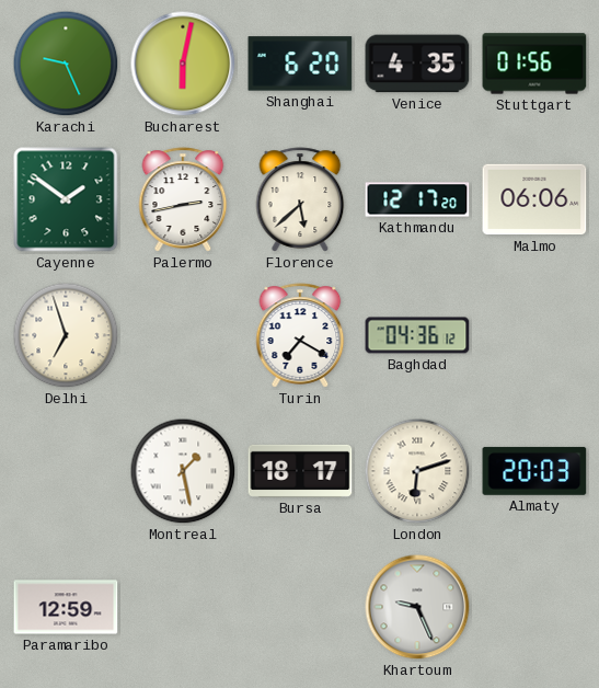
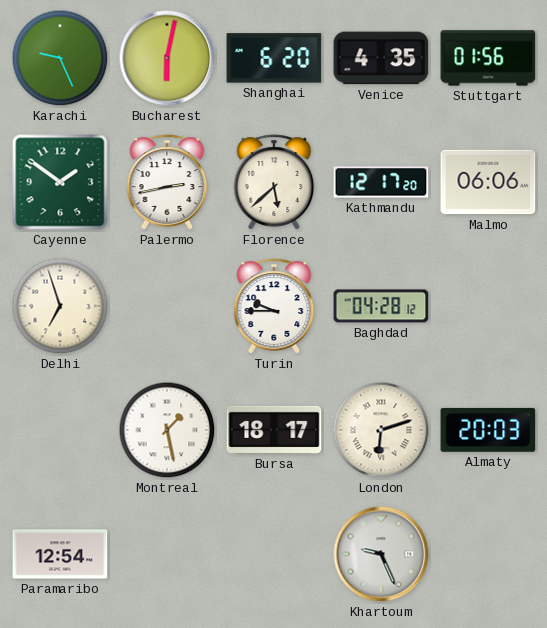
Turin: 7:20 -> 9:45 (274, 306)
Baghdad: 04:36 -> 04:28 (381, 306)
Paramaribo: 12:59 -> 12:54 (60, 554)
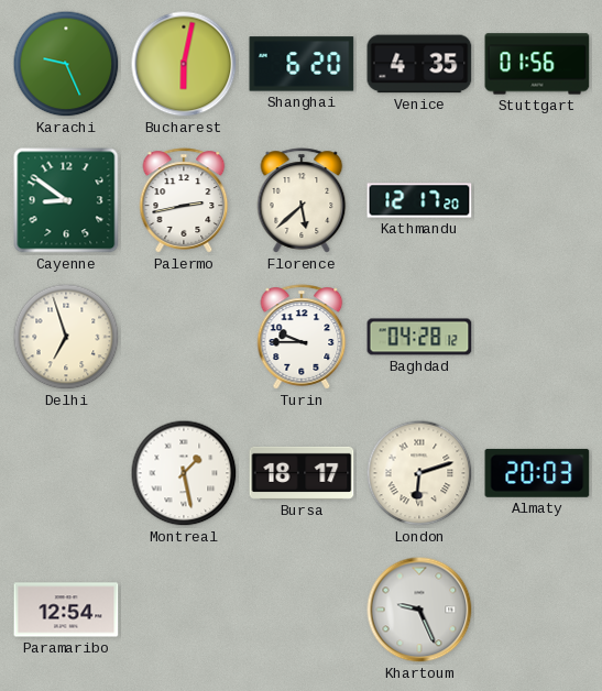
Cayenne: 1:51 -> 8:51 (66, 200)
Malmo: 06:06 -> none (488, 182)
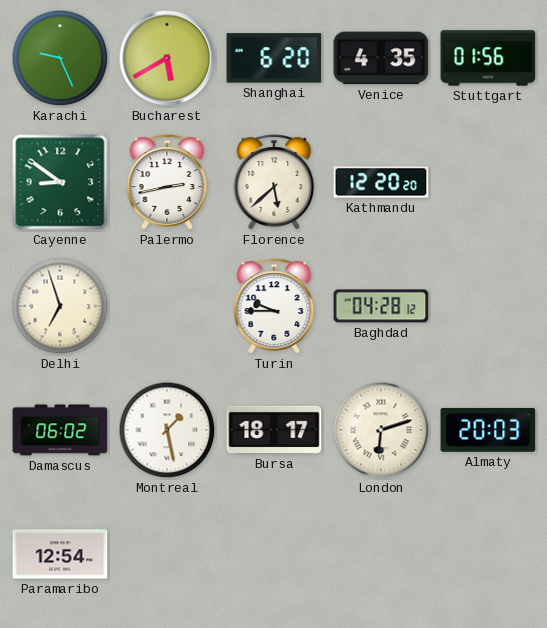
Bucharest: 6:02 -> 5:40 (167, 58)
Kathmandu: 12:17 -> 12:20 (381, 182)
Damascus: none -> 06:02 (60, 430)
Khartoum: 9:26 -> none (419, 610)
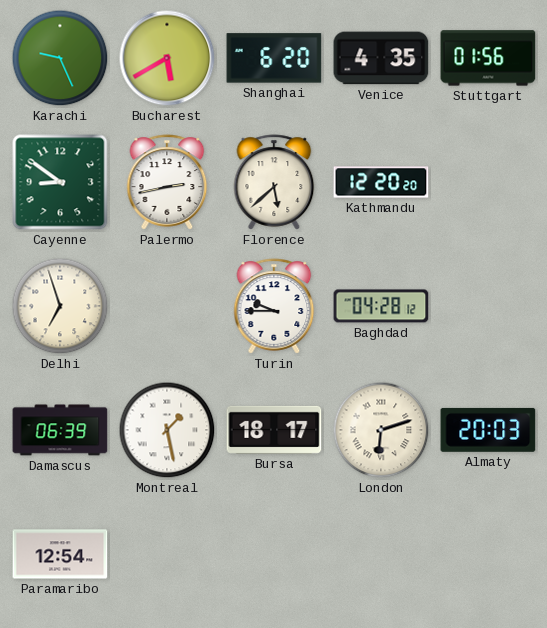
Damascus: 06:02 -> 06:39 (60, 430)
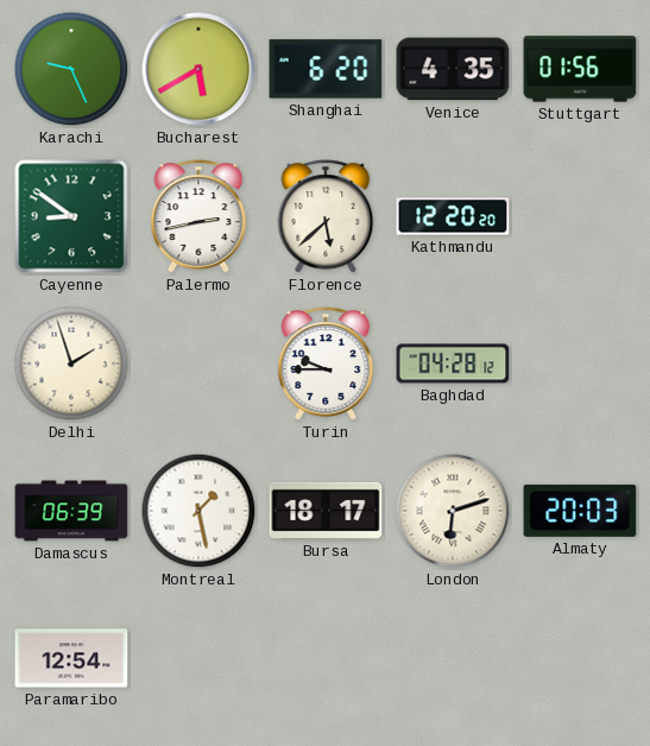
Delhi: 6:57 -> 1:57 (71, 363)
